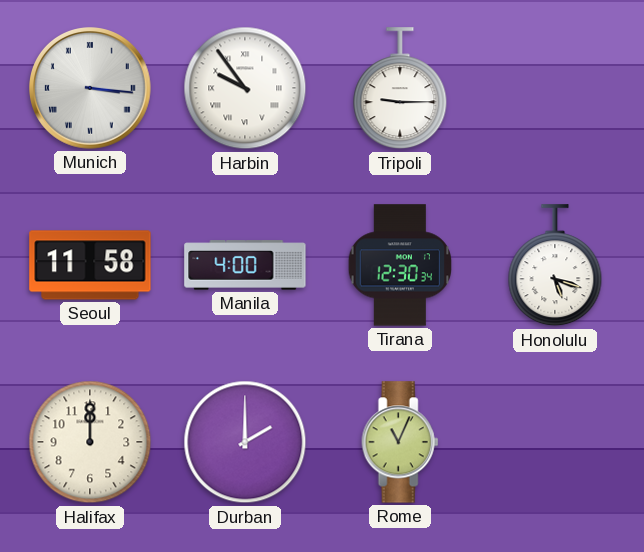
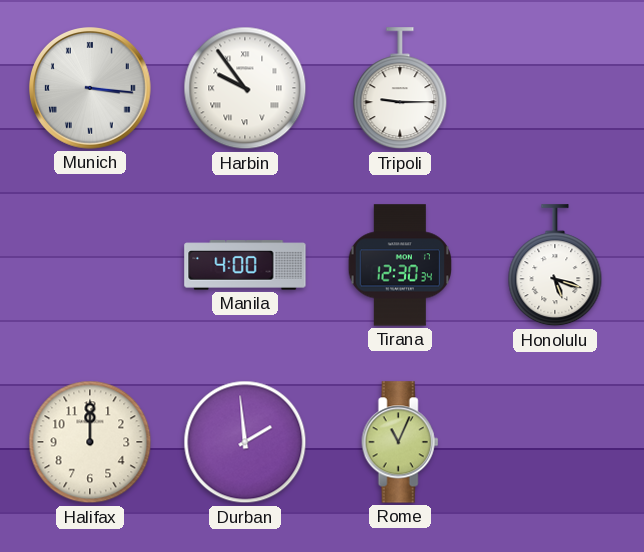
Seoul: 11:58 -> none (90, 265)
Durban: 2:00 -> 1:59 (245, 442)
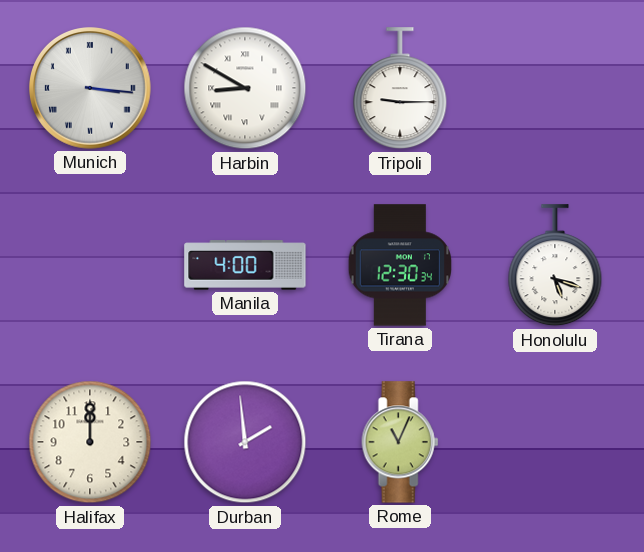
Harbin: 9:54 -> 8:50 (245, 88)
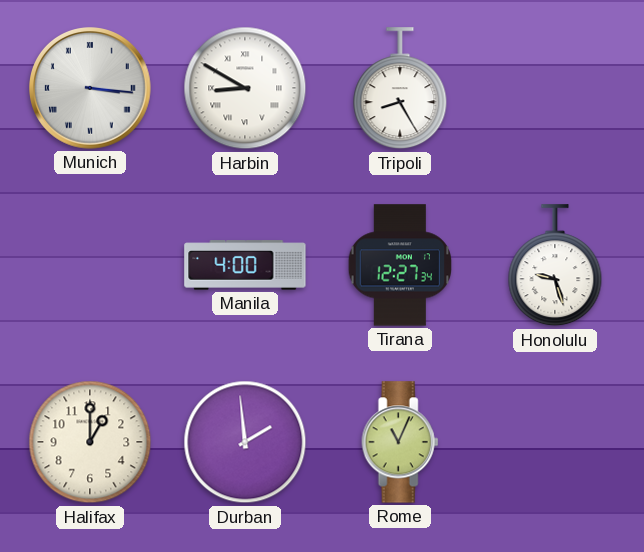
Tripoli: 9:15 -> 8:25 (400, 89)
Tirana: 12:30 -> 12:27 (399, 265)
Honolulu: 5:18 -> 9:27 (555, 266)
Halifax: 12:00 -> 1:00 (90, 442)
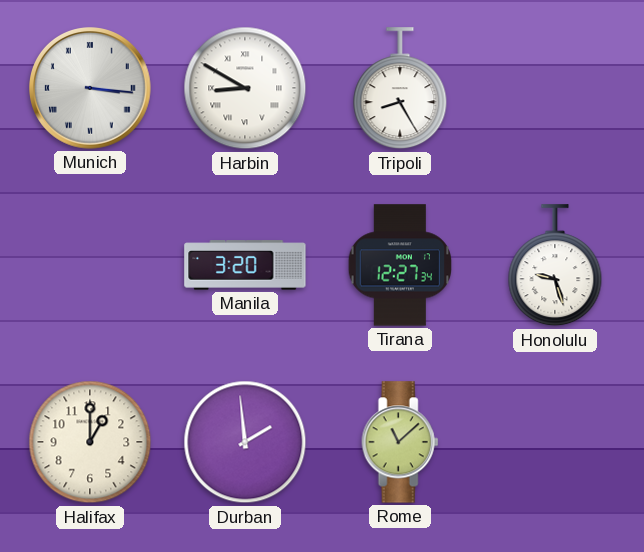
Manila: 4:00 -> 3:20 (245, 265)
Rome: 11:04 -> 11:08 (400, 442)
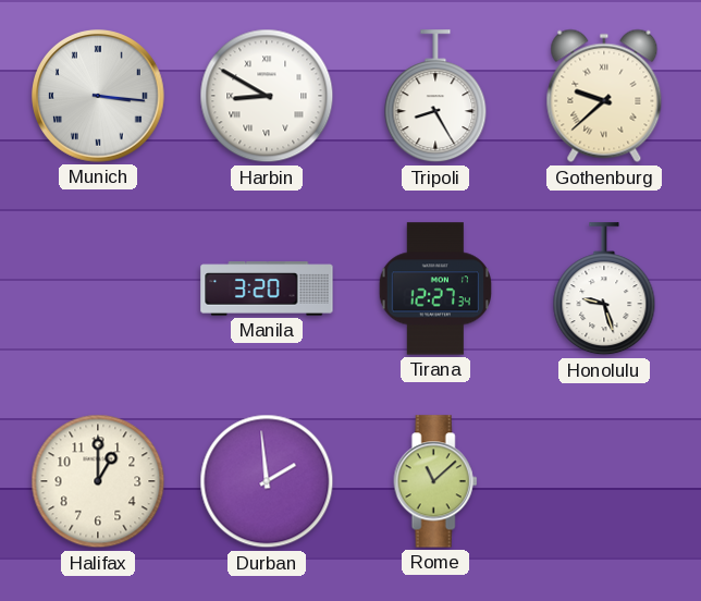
Gothenburg: none -> 9:38 (604, 96)
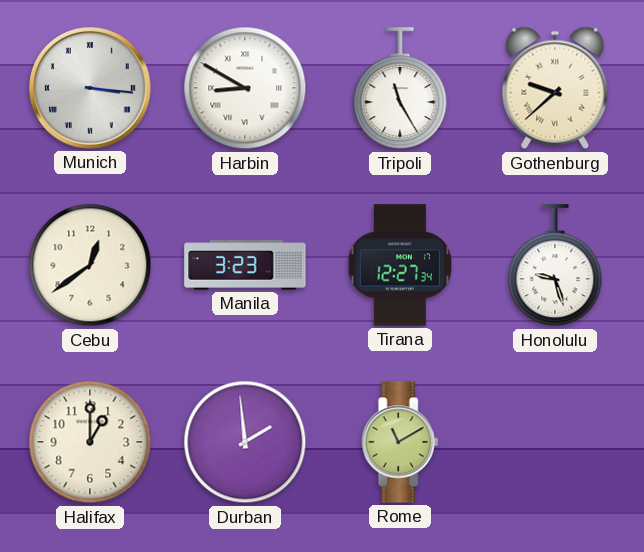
Tripoli: 8:25 -> 11:25 (400, 89)
Cebu: none -> 12:39 (90, 265)
Manila: 3:20 -> 3:23 (245, 265)
Rome: 11:08 -> 11:10 (400, 442)
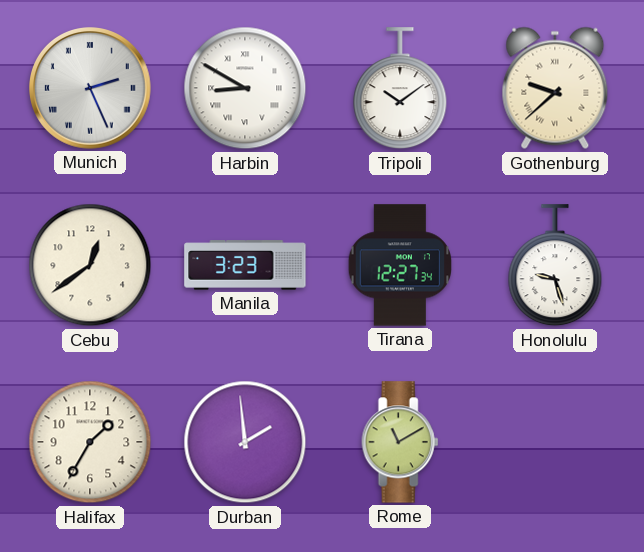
Munich: 3:16 -> 2:26 (91, 89)
Tripoli: 11:25 -> 10:09 (400, 89)
Halifax: 1:00 -> 1:35 (90, 442)
